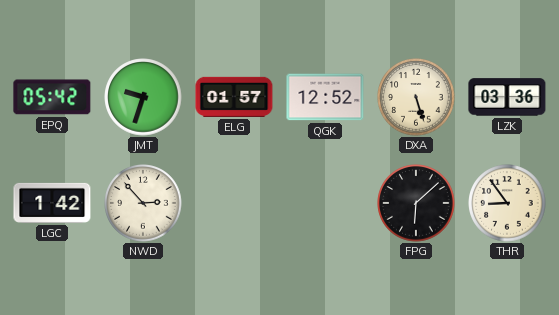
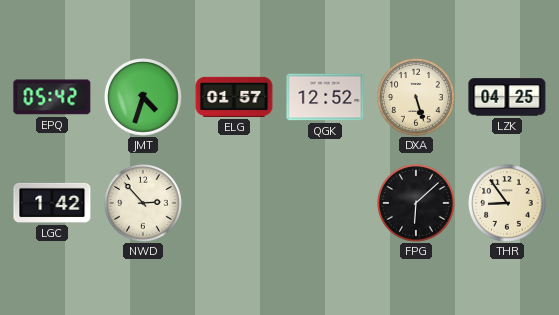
JMT: 9:33 -> 4:33 (143, 97)
LZK: 03:36 -> 04:25 (507, 97)
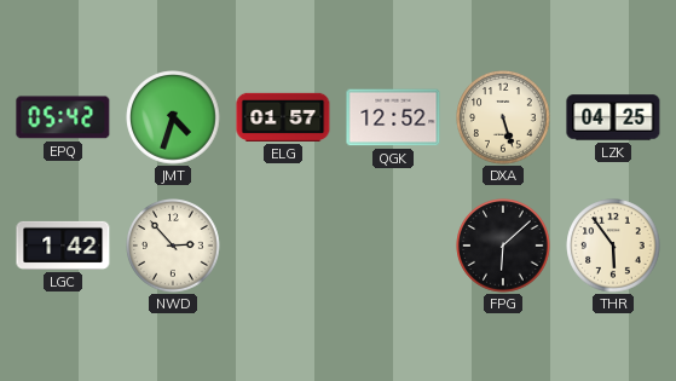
THR: 8:54 -> 5:54 (613, 246)
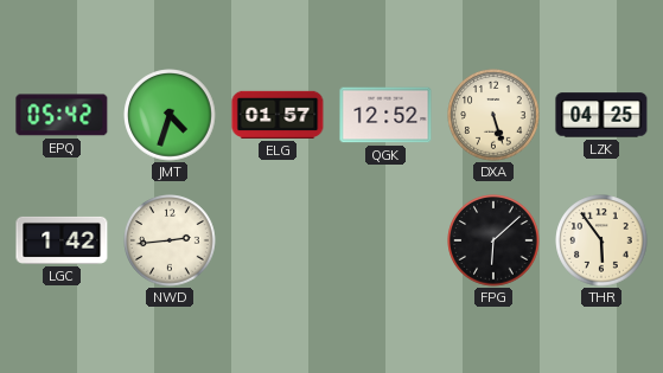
NWD: 2:53 -> 2:44 (170, 240)
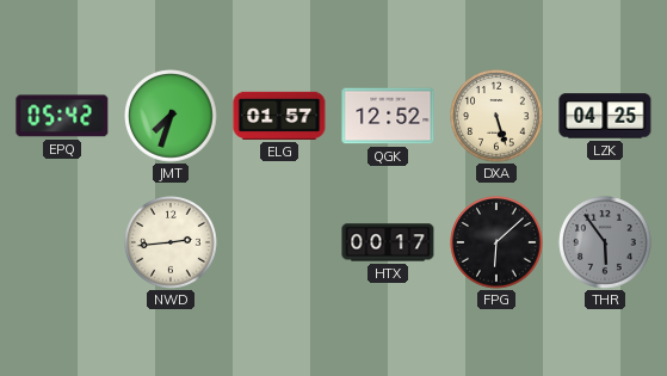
JMT: 4:33 -> 7:33 (171, 116)
LGC: 1:42 -> none (62, 240)
HTX: none -> 00:17 (388, 242)
THR dial: cream -> grey (605, 242)
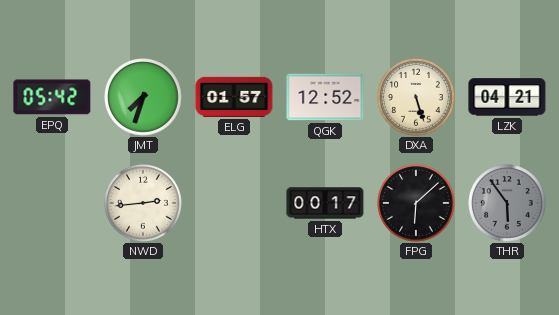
LZK: 04:25 -> 04:21 (507, 97)
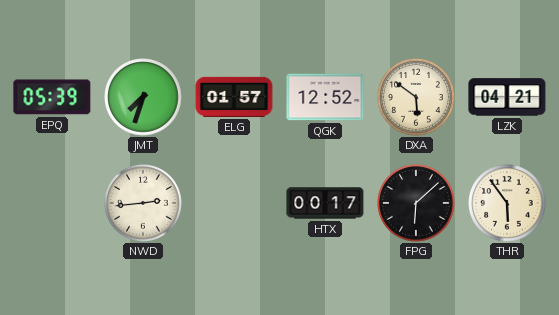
EPQ: 05:42 -> 05:39 (52, 97)
DXA: 5:27 -> 5:51 (416, 97)
THR dial: grey -> cream (507, 203)
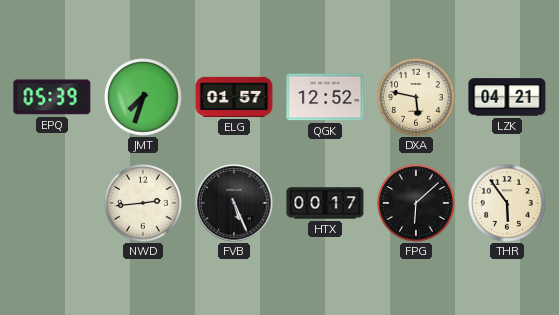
DXA: 5:51 -> 5:47 (416, 97)
FVB: none -> 5:26 (234, 203)
